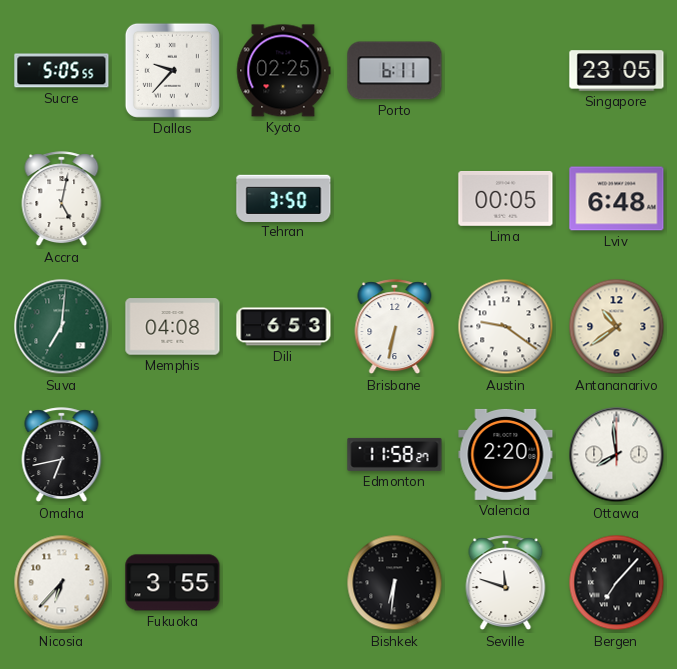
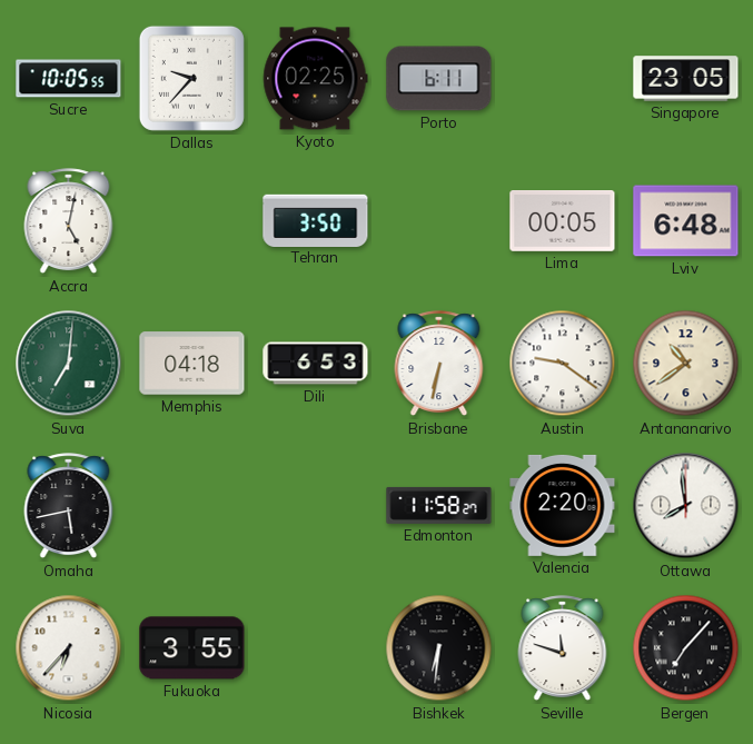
Sucre: 5:05 -> 10:05 (69, 79)
Memphis: 04:08 -> 04:18 (192, 364)
Omaha: 6:43 -> 5:43 (69, 506)
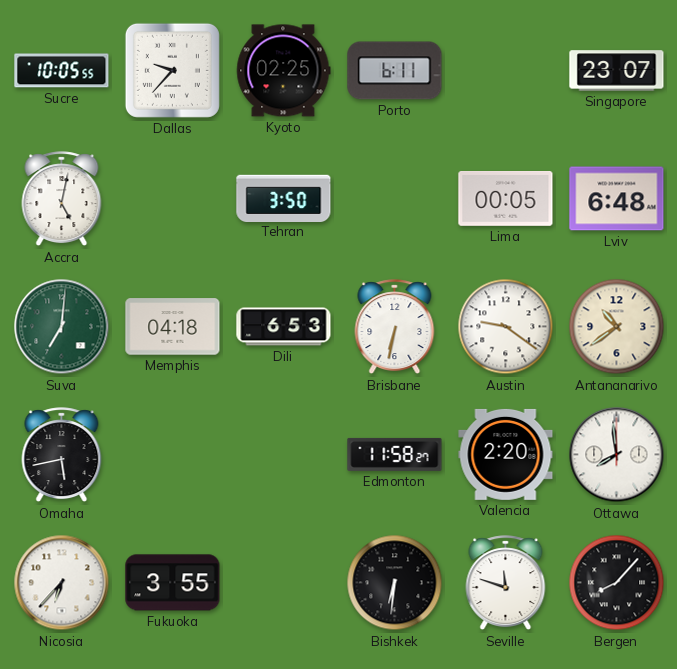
Singapore: 23:05 -> 23:07 (617, 71)
Bergen: 7:07 -> 8:07 (617, 583)
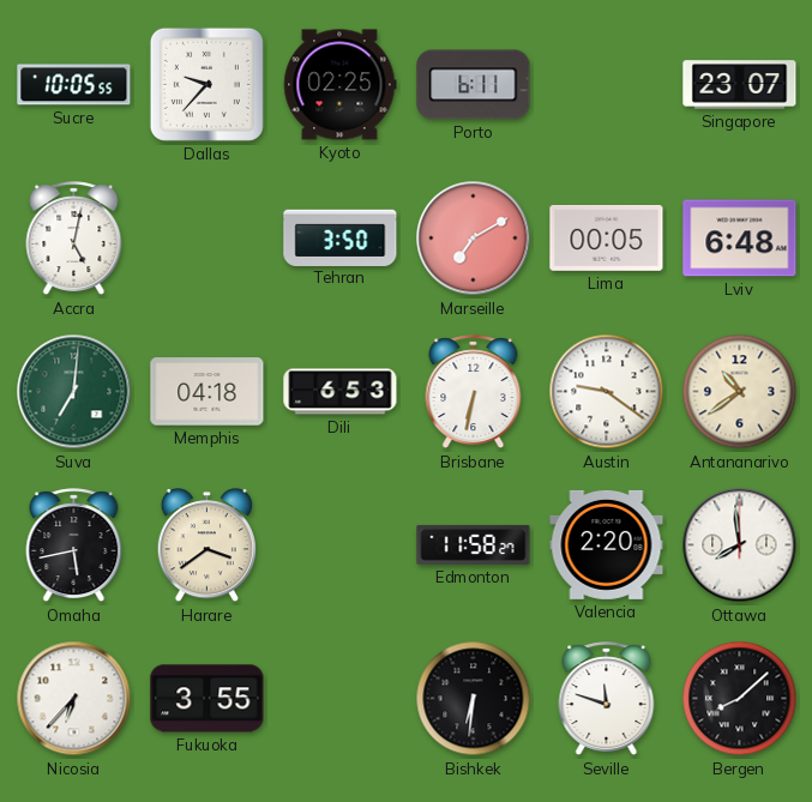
Marseille: none -> 7:10 (474, 239)
Harare: none -> 3:39 (206, 545)
Bergen: 8:07 -> 8:08 (740, 699)
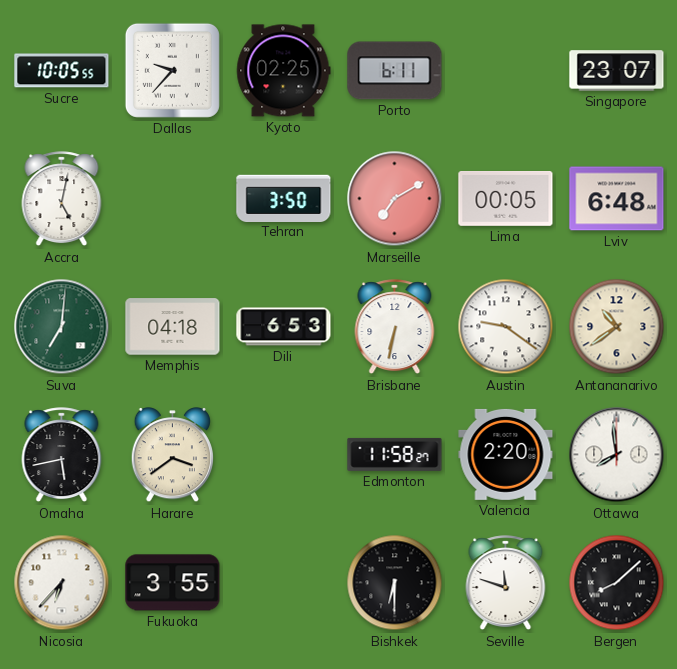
Bishkek: 6:31 -> 6:30 (395, 583)
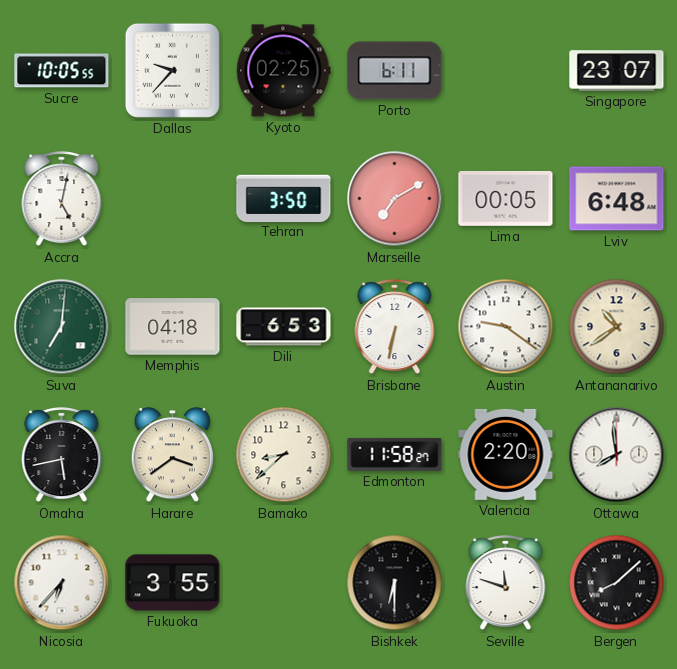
Bamako: none -> 8:38 (284, 455)
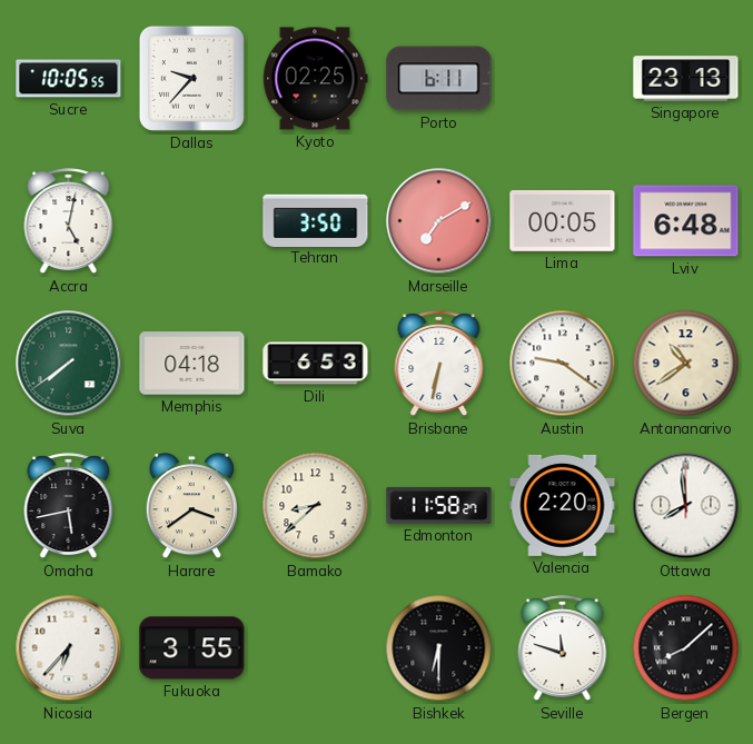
Singapore: 23:07 -> 23:13 (686, 79)
Suva: 7:01 -> 7:39 (69, 364)
